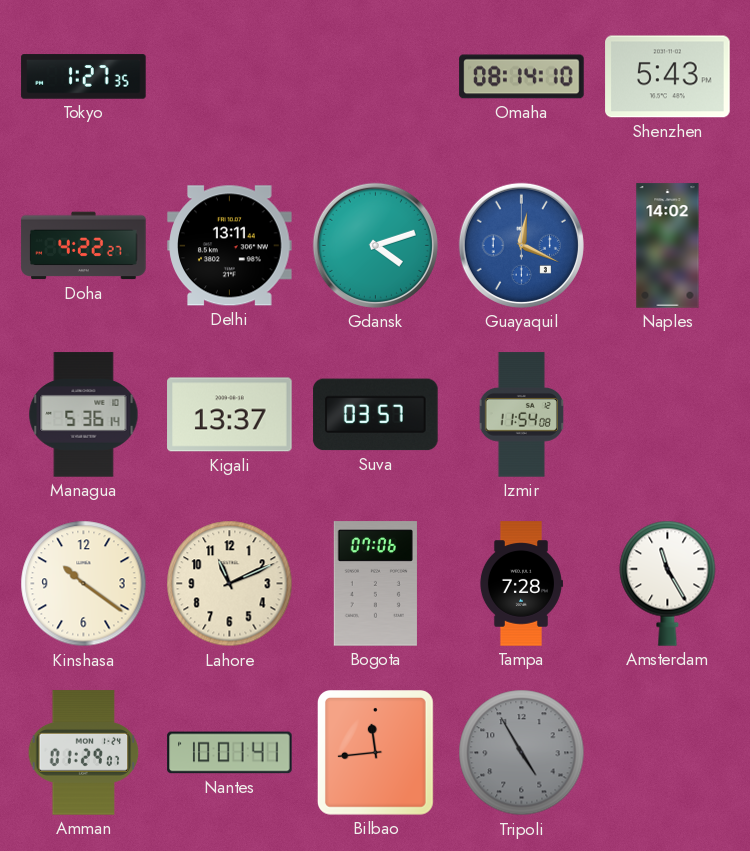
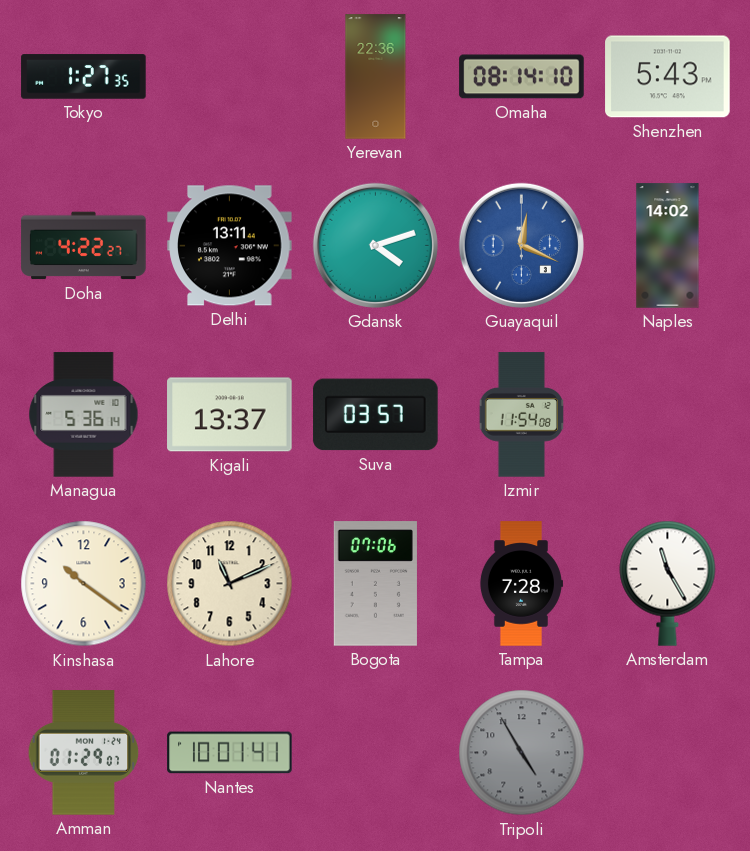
Yerevan: none -> 22:36 (376, 77)
Bilbao: 11:44 -> none (376, 753)
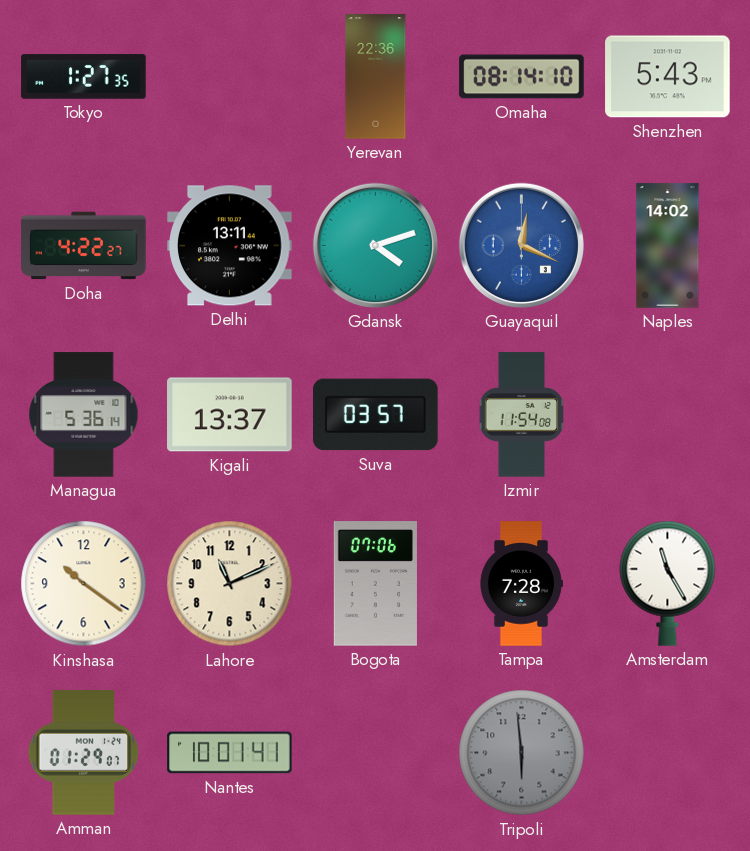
Tripoli: 4:55 -> 5:59 (522, 753)
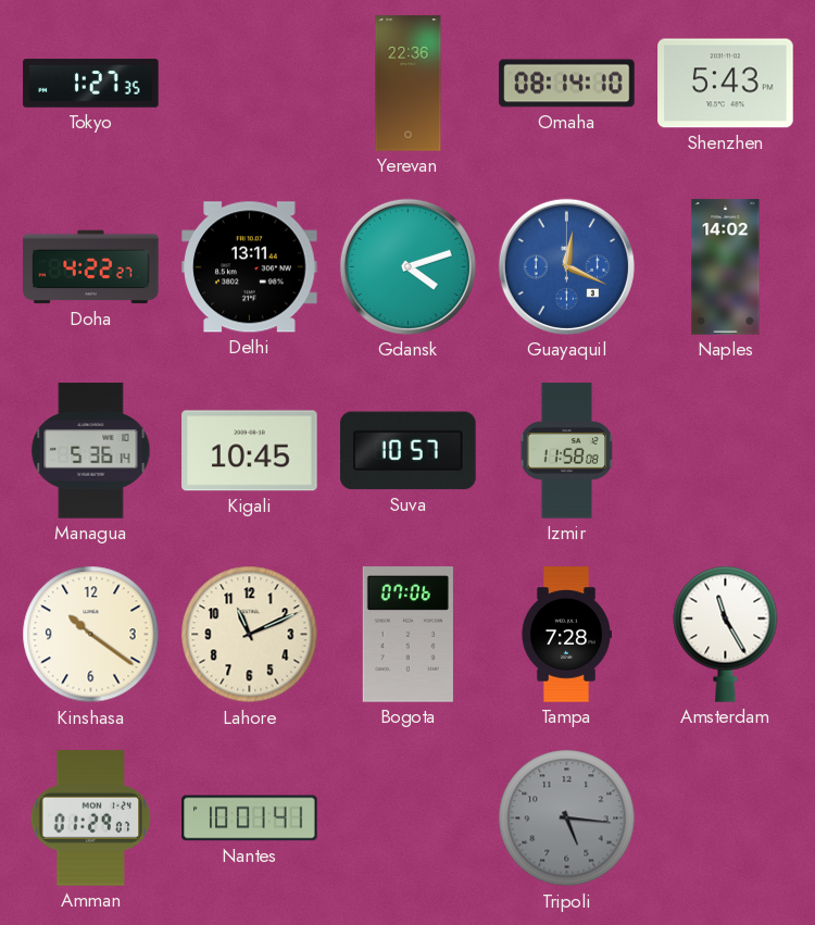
Kigali: 13:37 -> 10:45 (250, 451)
Suva: 03:57 -> 10:57 (409, 451)
Izmir: 11:54 -> 11:58 (566, 451)
Tripoli: 5:59 -> 5:16 (567, 818)
